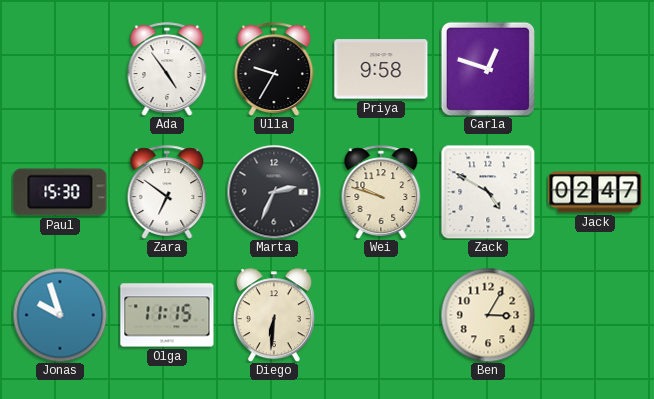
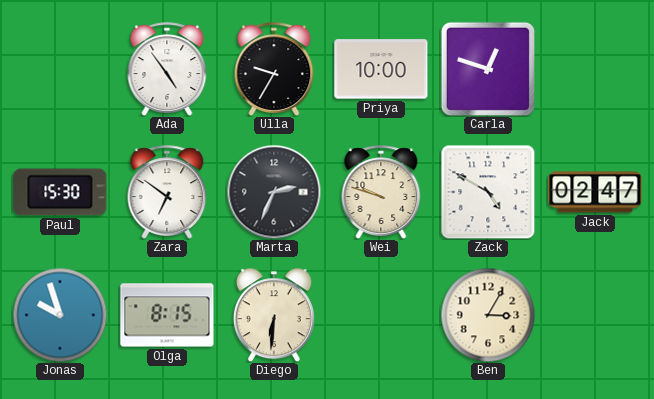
Priya: 9:58 -> 10:00 (381, 69)
Olga: 11:15 -> 8:15 (167, 315)
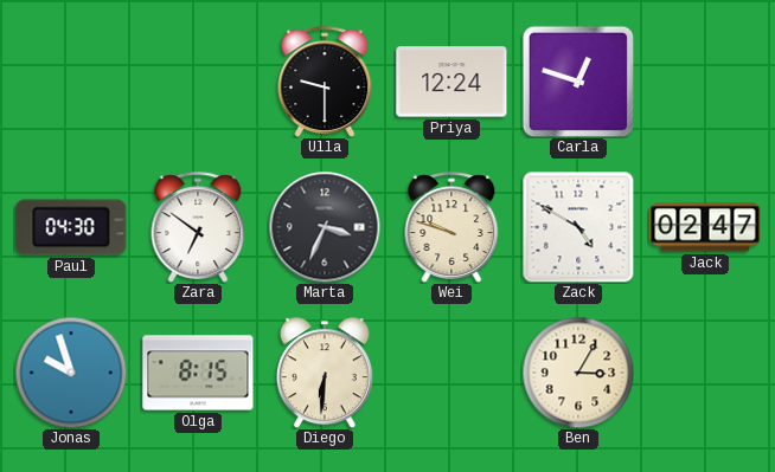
Ada: 4:54 -> none (167, 69)
Ulla: 9:35 -> 9:30 (325, 82)
Priya: 10:00 -> 12:24 (451, 82)
Paul: 15:30 -> 04:30 (71, 227)
Marta: 2:34 -> 3:34 (325, 227)
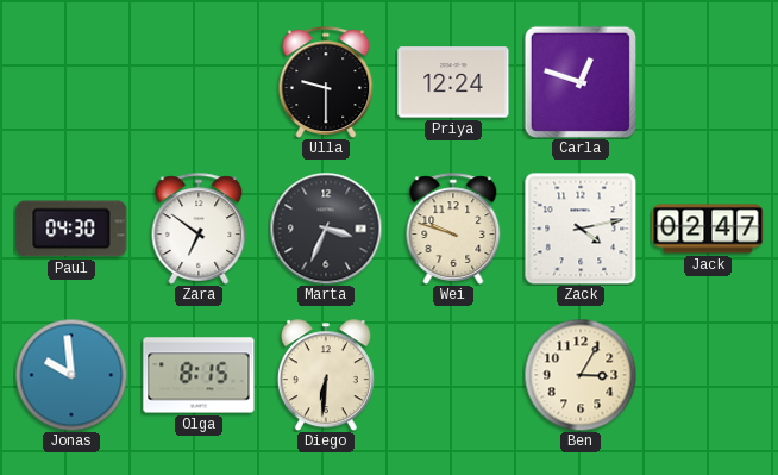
Zack: 4:50 -> 4:13 (581, 229)
Jonas: 9:57 -> 9:59 (71, 375)
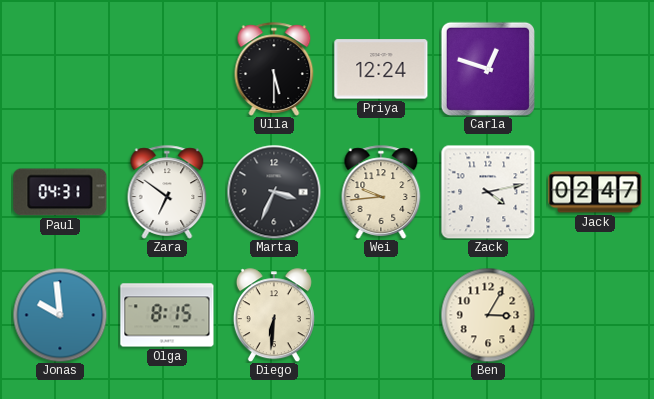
Ulla: 9:30 -> 5:30 (274, 69)
Paul: 04:30 -> 04:31 (60, 192)
Wei: 9:48 -> 9:44 (381, 192)
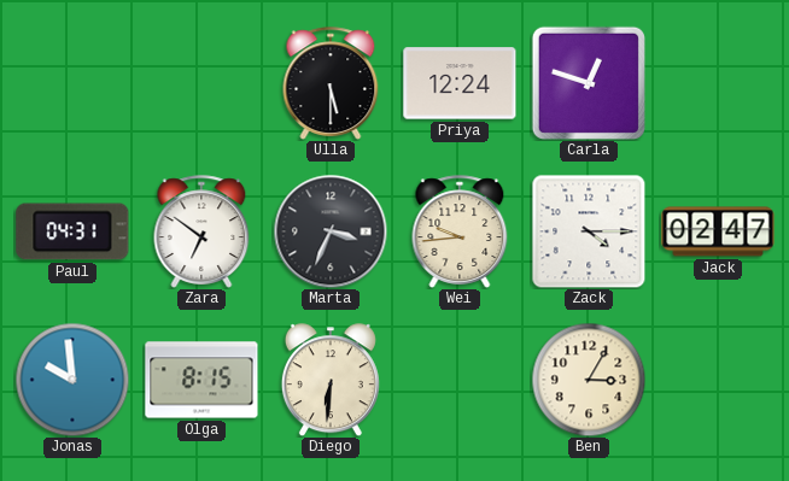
Zack: 4:13 -> 4:15 (589, 231)
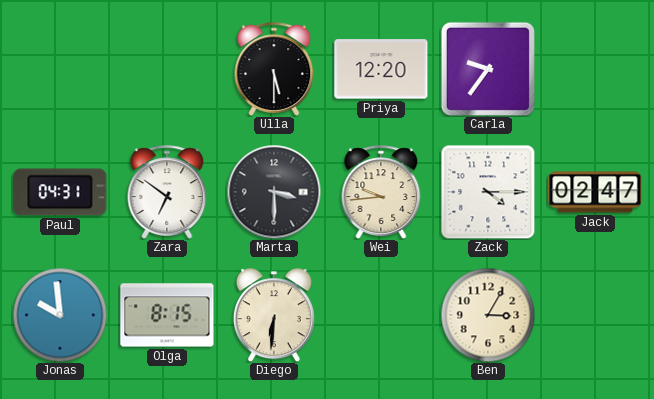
Priya: 12:24 -> 12:20 (381, 69)
Carla: 12:48 -> 9:36 (488, 69)
Marta: 3:34 -> 3:30 (274, 192)
